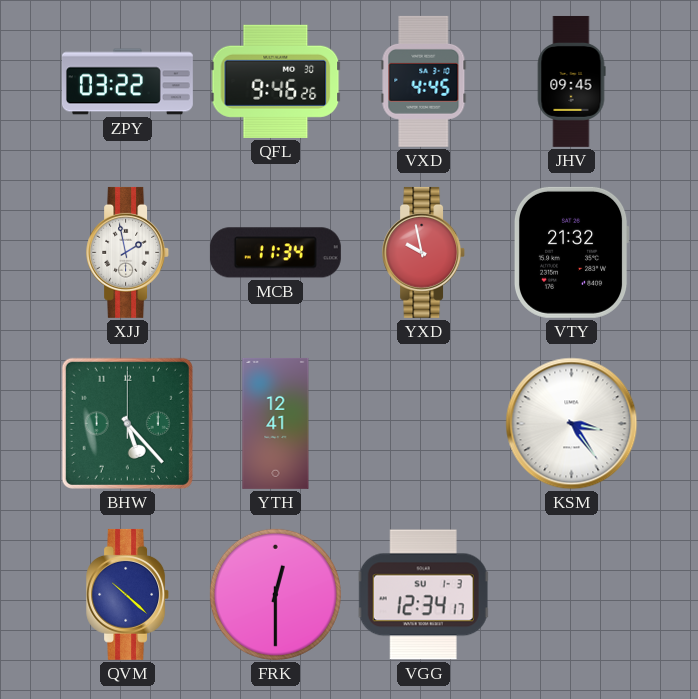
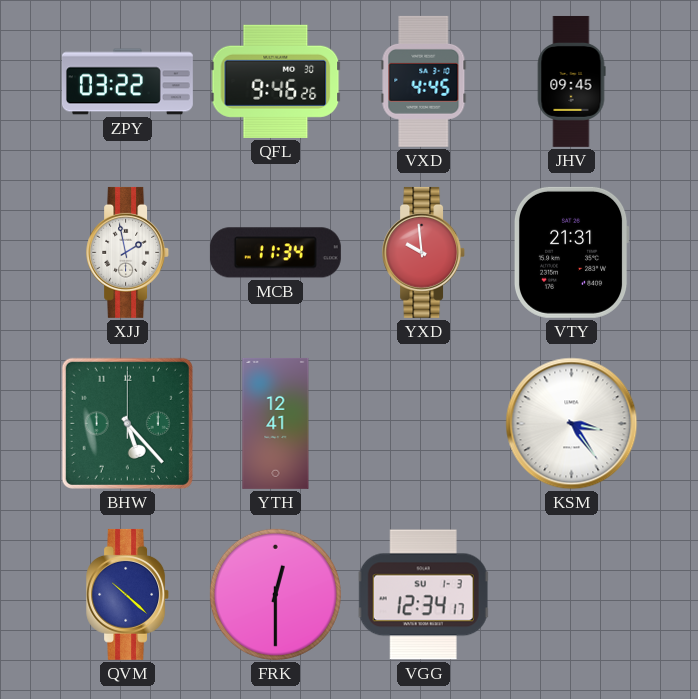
YXD: 9:58 -> 9:59 (424, 252)
VTY: 21:32 -> 21:31 (571, 252)
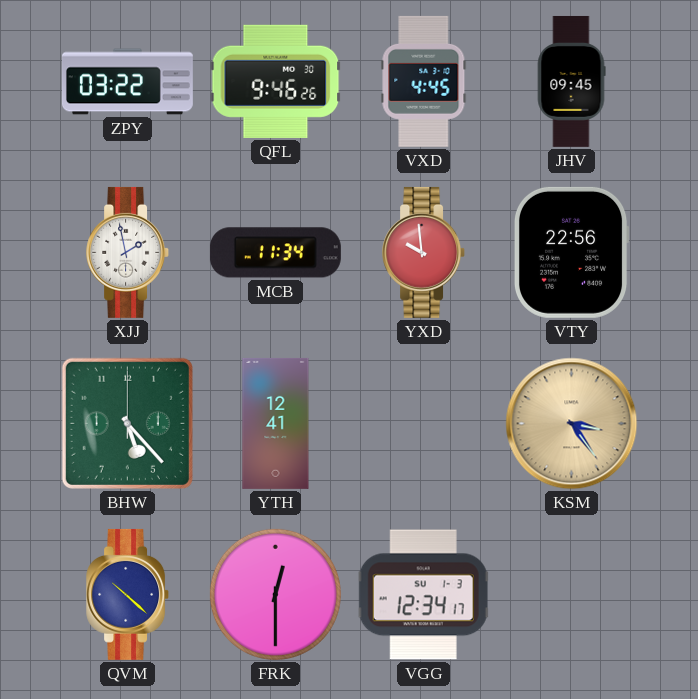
VTY: 21:31 -> 22:56 (571, 252)
KSM dial: white -> champagne (572, 424)
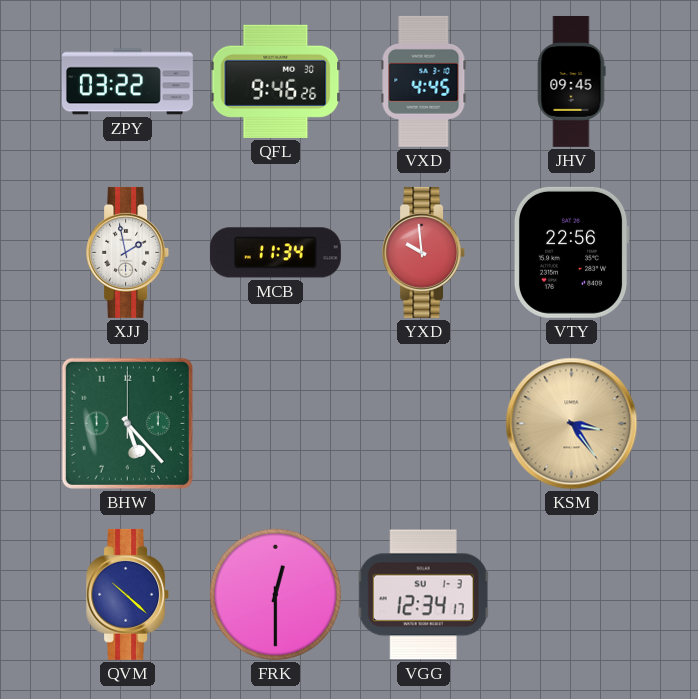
YTH: 12:41 -> none (276, 423)
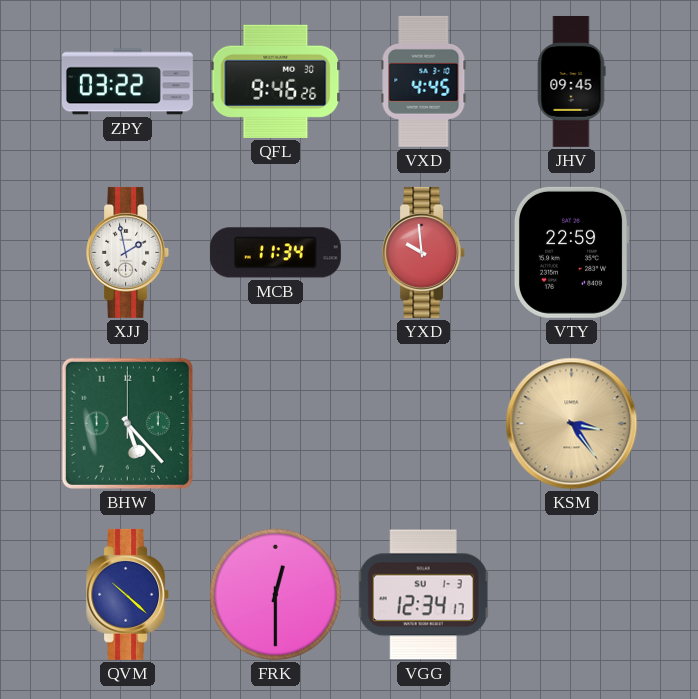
VTY: 22:56 -> 22:59 (571, 252)
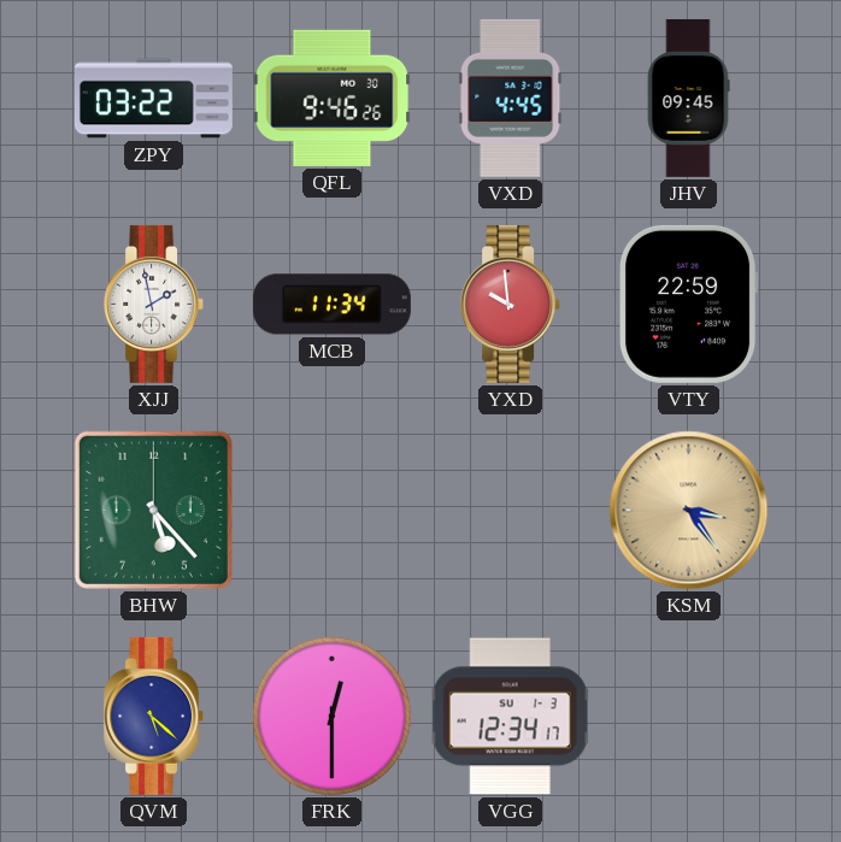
QVM: 10:22 -> 5:22 (154, 716)
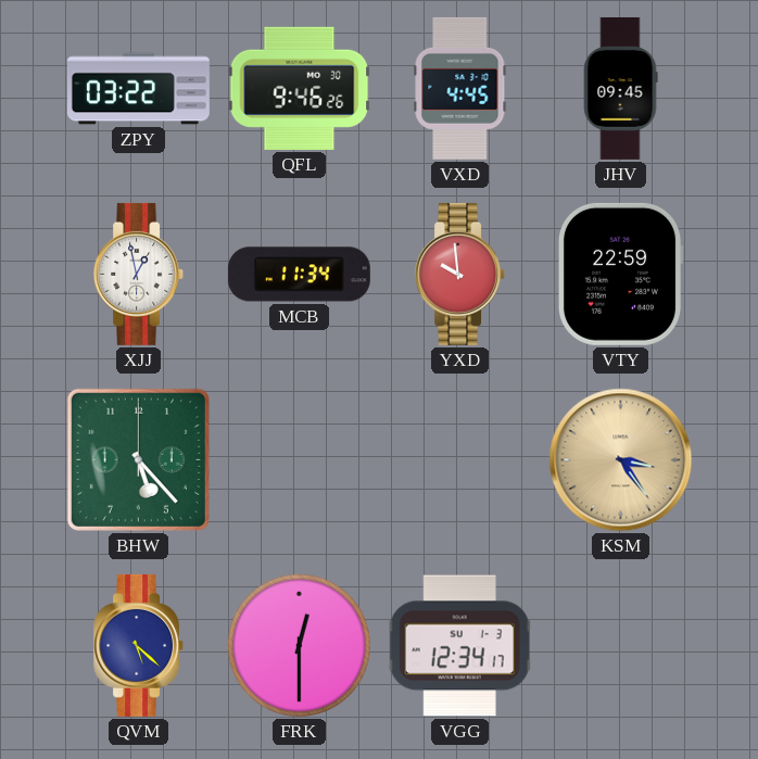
XJJ: 1:58 -> 12:58 (139, 274)
